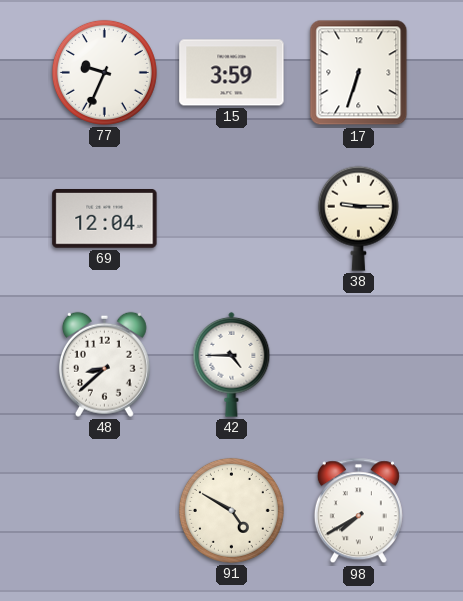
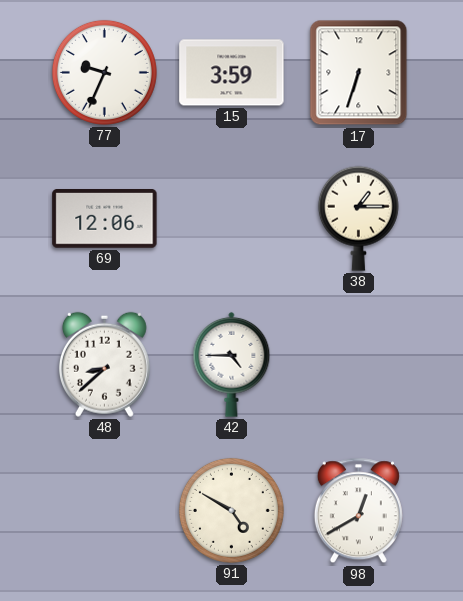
69: 12:04 -> 12:06 (105, 219)
38: 9:15 -> 1:15 (358, 218)
98: 7:40 -> 12:40 (358, 511)
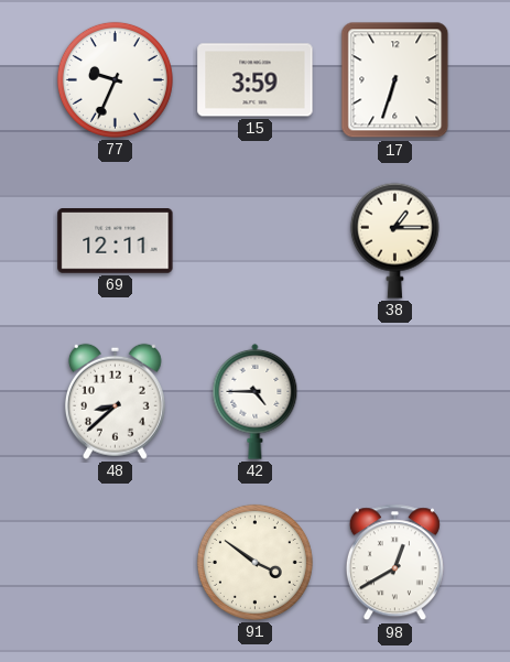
69: 12:06 -> 12:11 (116, 241)
91: 4:50 -> 3:51 (254, 562)
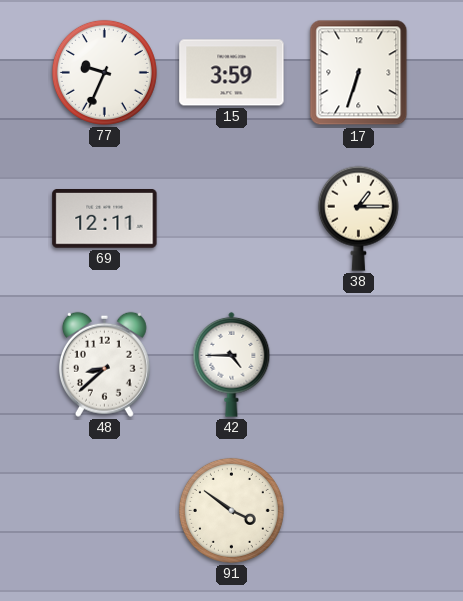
98: 12:40 -> none (394, 563)
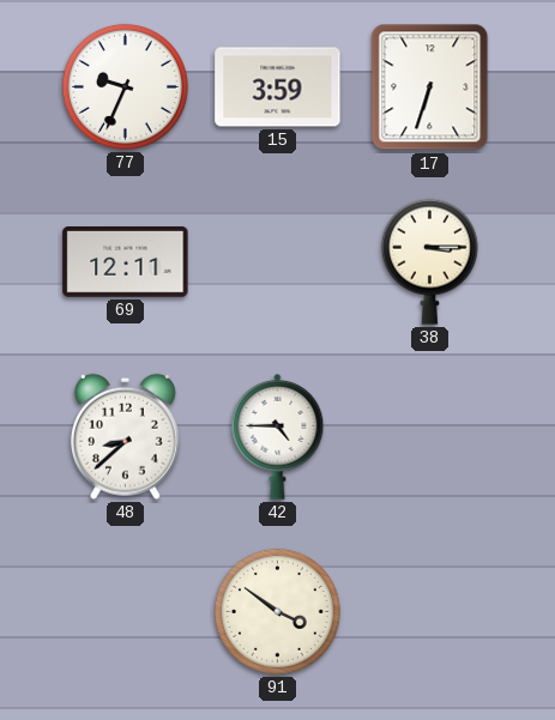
38: 1:15 -> 3:15 (429, 261)
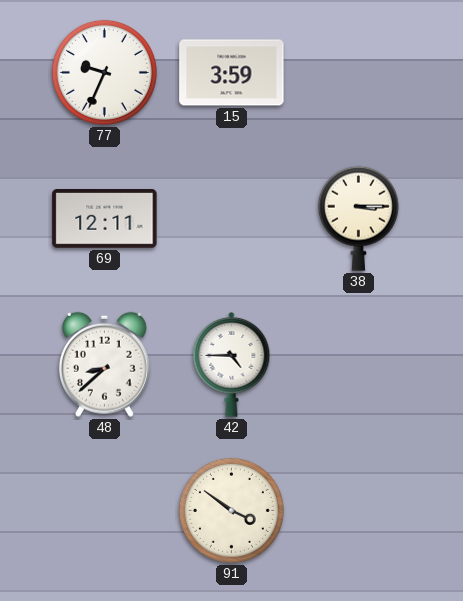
17: 6:33 -> none (430, 87)
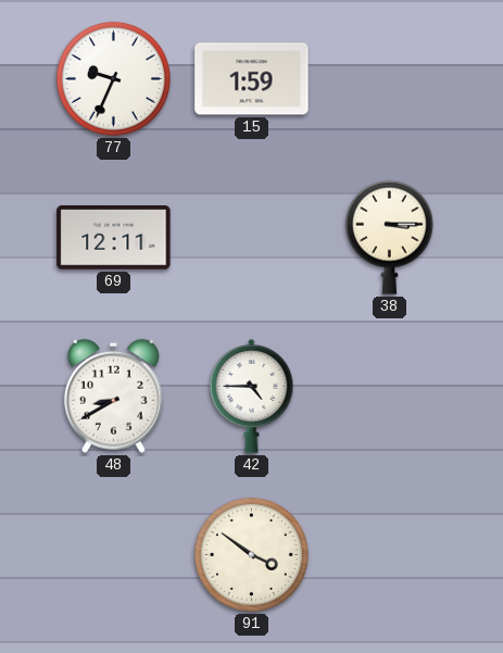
15: 3:59 -> 1:59 (252, 79)
48: 8:38 -> 8:40 (113, 395)
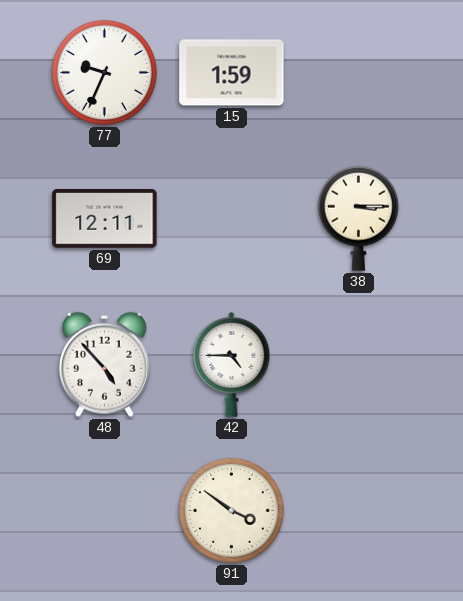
48: 8:40 -> 4:53 (104, 364)
